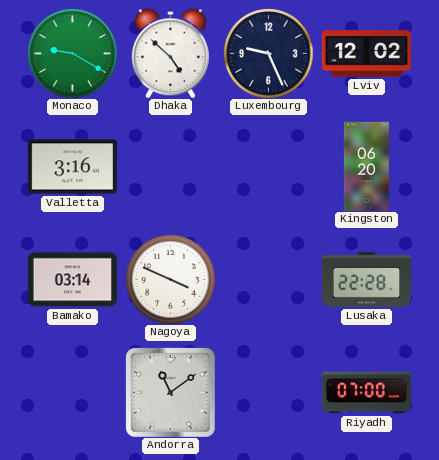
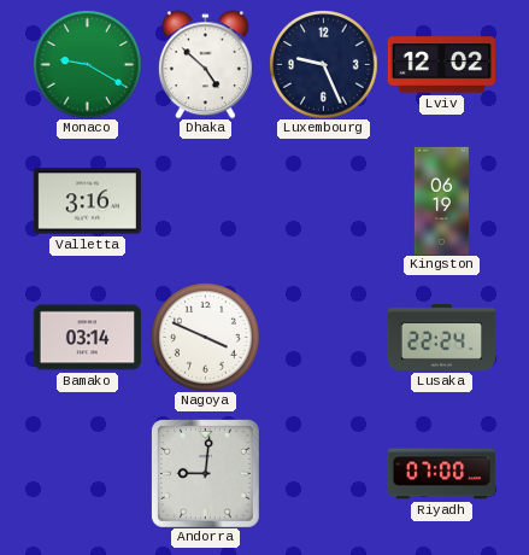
Kingston: 06:20 -> 06:19 (441, 200)
Lusaka: 22:28 -> 22:24 (441, 337)
Andorra: 11:09 -> 9:01 (205, 473)
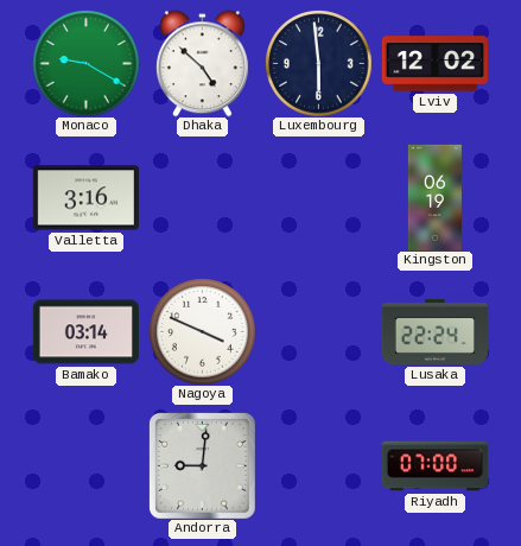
Luxembourg: 9:26 -> 5:59 (318, 63)
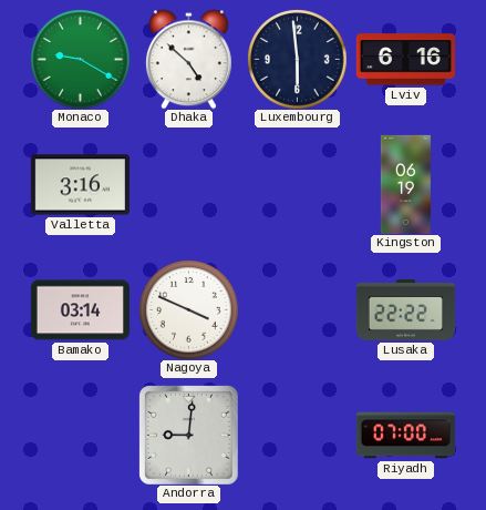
Lviv: 12:02 -> 6:16 (405, 60)
Lusaka: 22:24 -> 22:22 (405, 309)
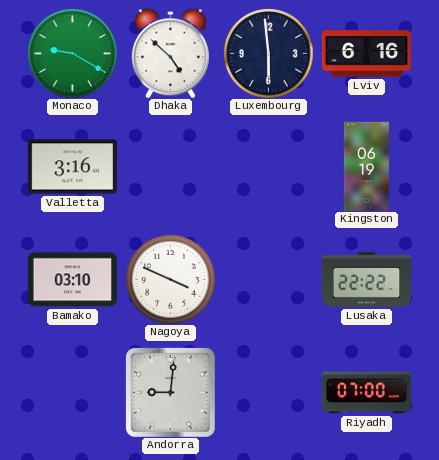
Bamako: 03:14 -> 03:10 (72, 280)
